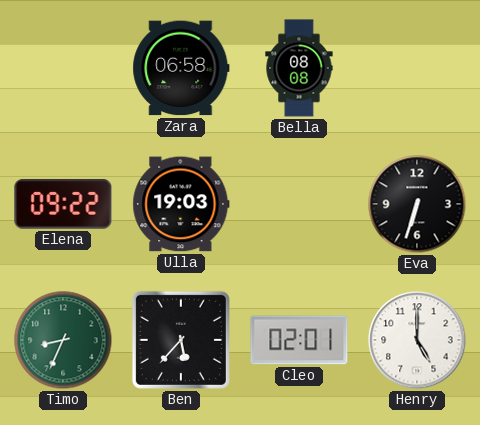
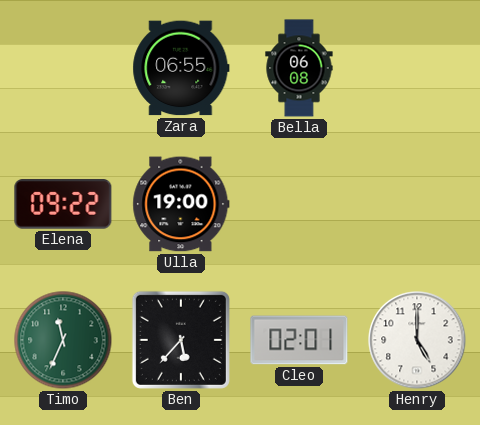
Zara: 06:58 -> 06:55 (181, 68)
Bella: 08:08 -> 06:08 (299, 68)
Ulla: 19:03 -> 19:00 (181, 204)
Eva: 6:33 -> none (417, 204)
Timo: 8:34 -> 11:34 (63, 340)
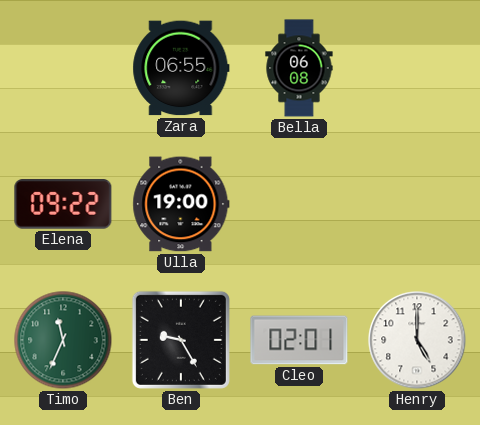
Ben: 5:37 -> 9:25 (181, 340)
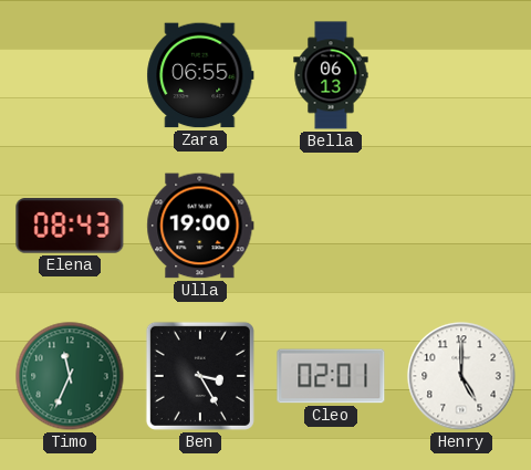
Bella: 06:08 -> 06:13 (331, 75)
Elena: 09:22 -> 08:43 (70, 226)
Ben: 9:25 -> 3:25 (200, 376)
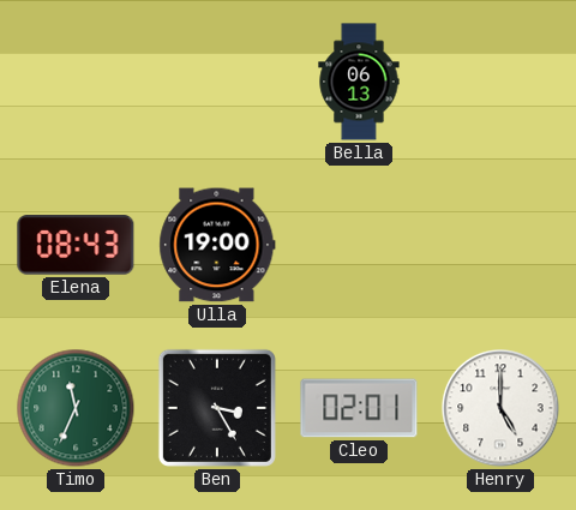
Zara: 06:55 -> none (200, 75)
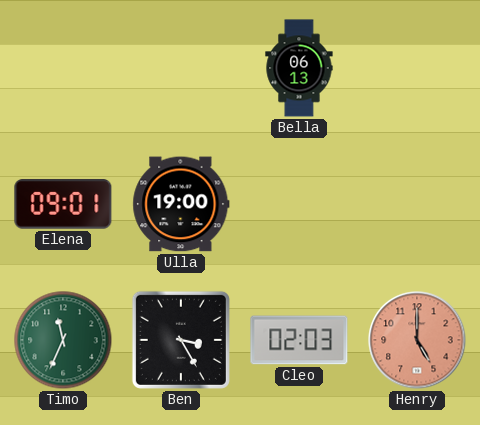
Elena: 08:43 -> 09:01 (63, 204)
Cleo: 02:01 -> 02:03 (299, 340)
Henry dial: white -> salmon (417, 340)
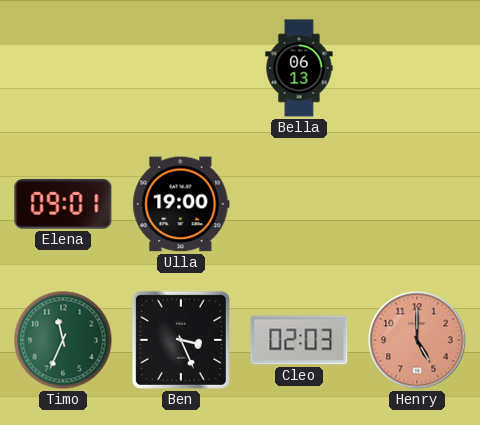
Ben: 3:25 -> 3:26 (181, 340)
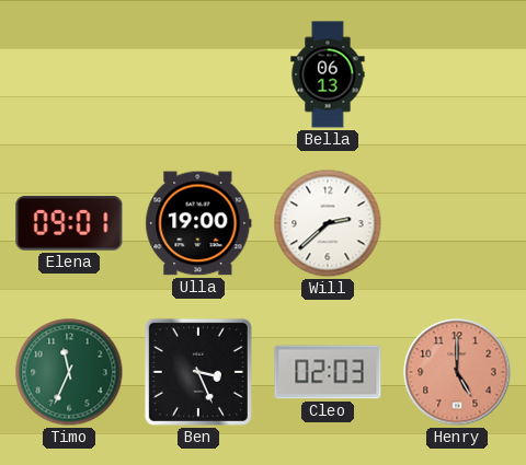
Will: none -> 2:38 (328, 223)
